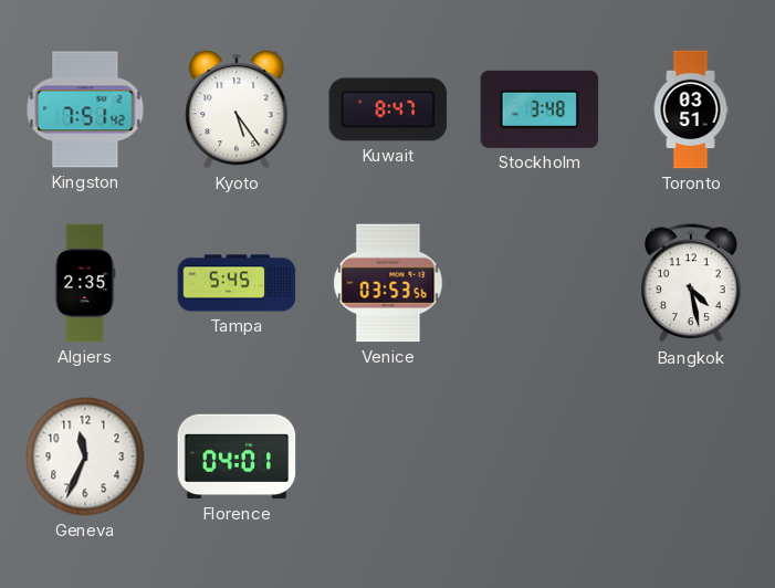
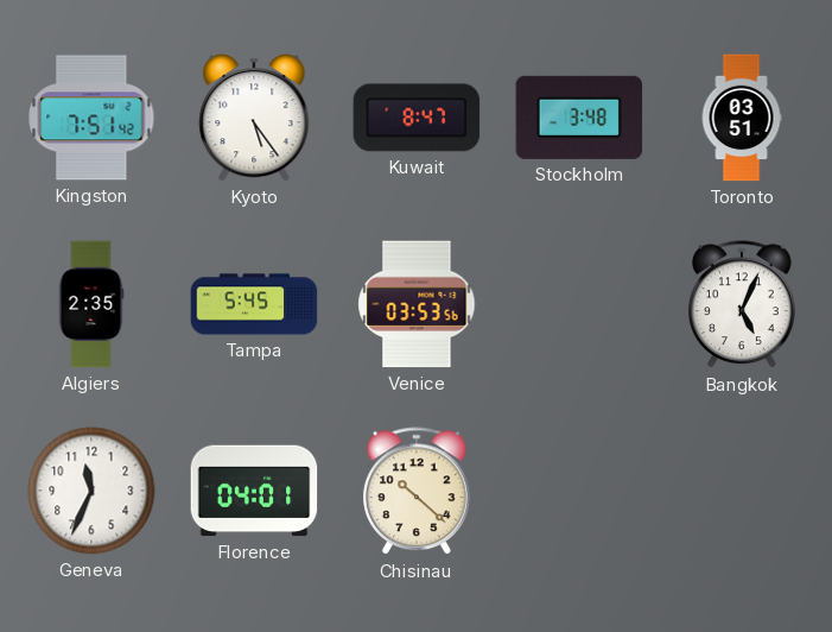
Bangkok: 4:28 -> 5:04 (743, 305)
Chisinau: none -> 10:22 (418, 492)
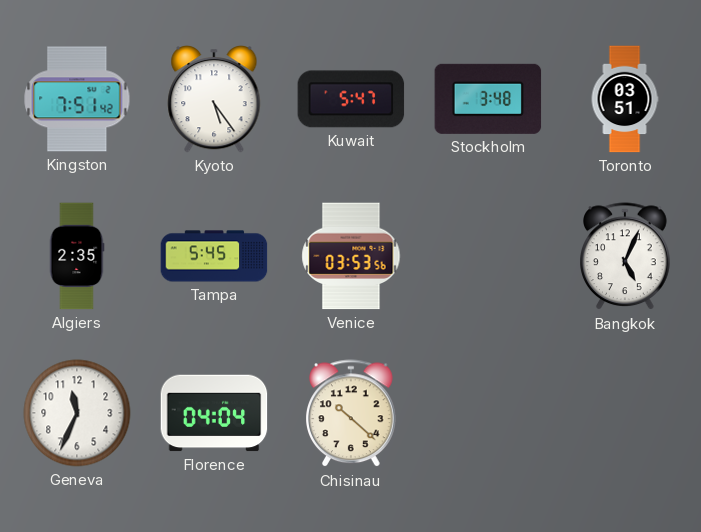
Kuwait: 8:47 -> 5:47 (351, 99)
Florence: 04:01 -> 04:04 (214, 413)
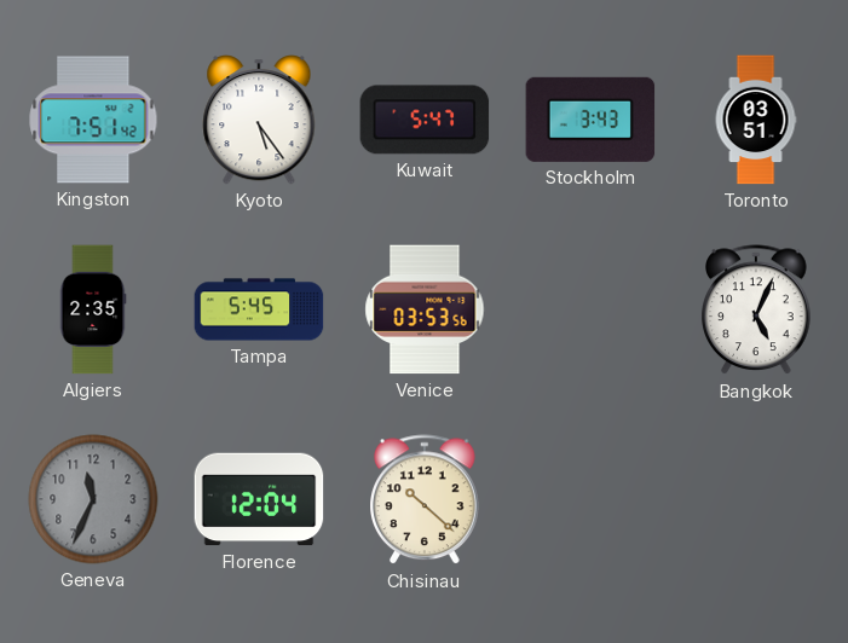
Stockholm: 3:48 -> 3:43 (590, 120)
Geneva dial: white -> grey (93, 499)
Florence: 04:04 -> 12:04 (259, 499)
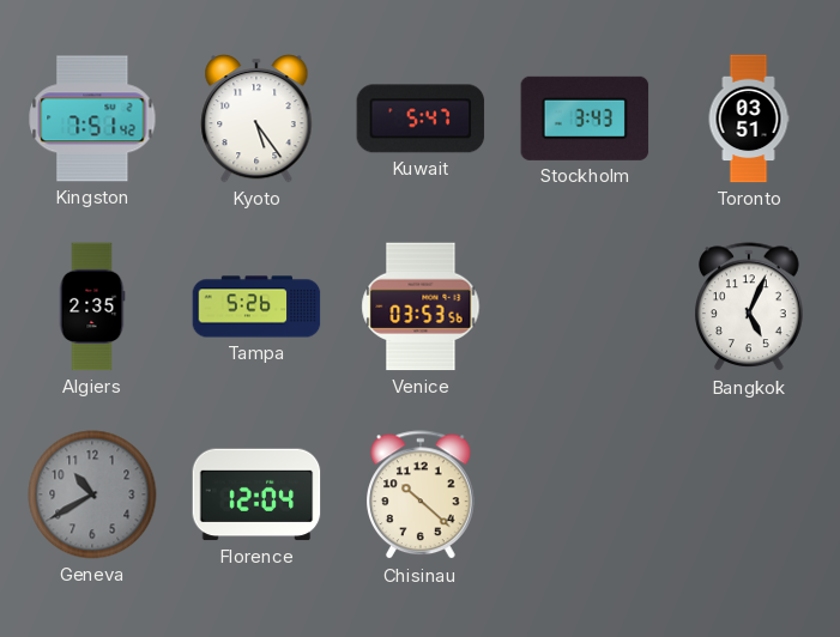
Tampa: 5:45 -> 5:26 (256, 307)
Geneva: 11:34 -> 10:40 (92, 495)
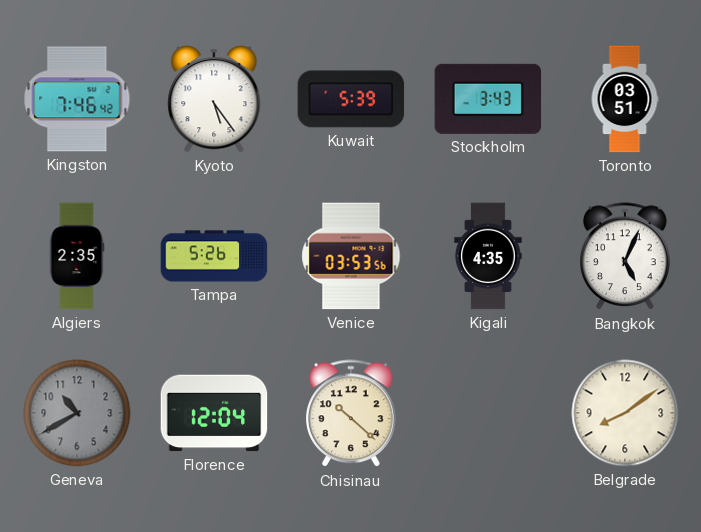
Kingston: 7:51 -> 7:46 (77, 99)
Kuwait: 5:47 -> 5:39 (351, 99)
Kigali: none -> 4:35 (488, 256)
Belgrade: none -> 8:09 (625, 413)
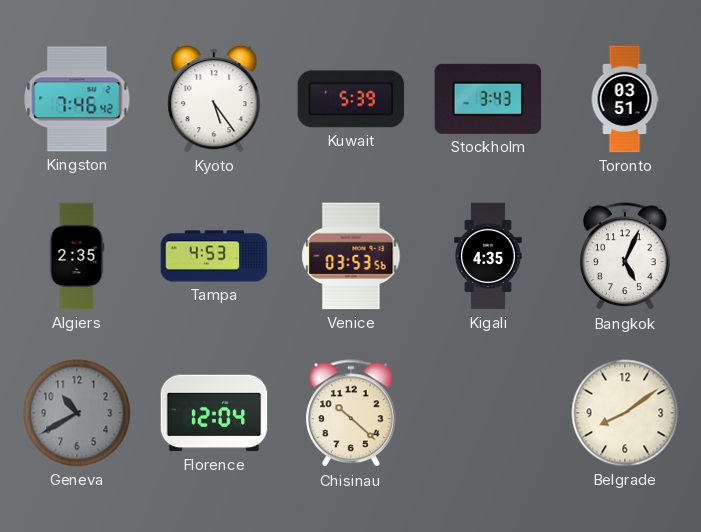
Tampa: 5:26 -> 4:53 (214, 256)
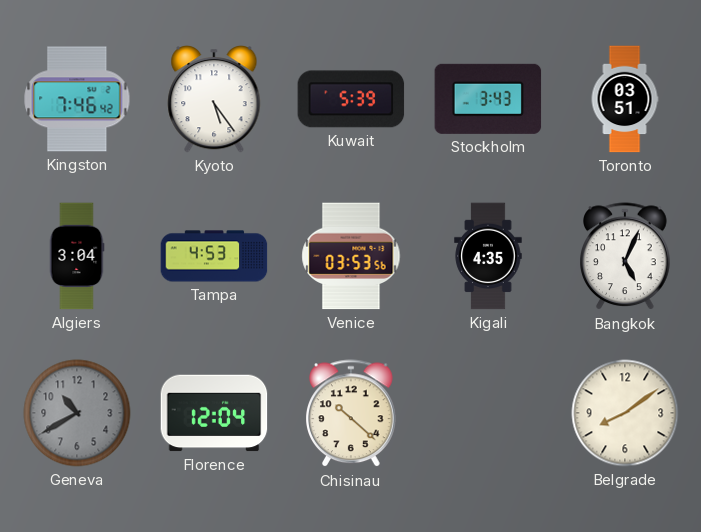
Algiers: 2:35 -> 3:04 (77, 256)
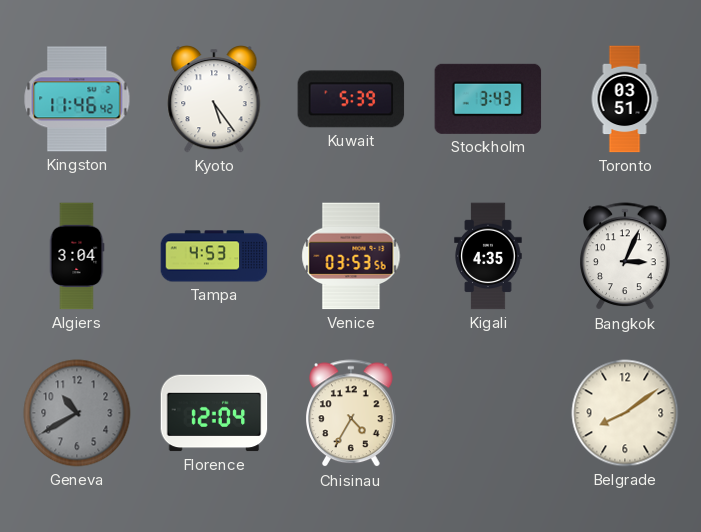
Kingston: 7:46 -> 11:46 (77, 99)
Bangkok: 5:04 -> 3:04 (626, 257)
Chisinau: 10:22 -> 4:35 (352, 414)
